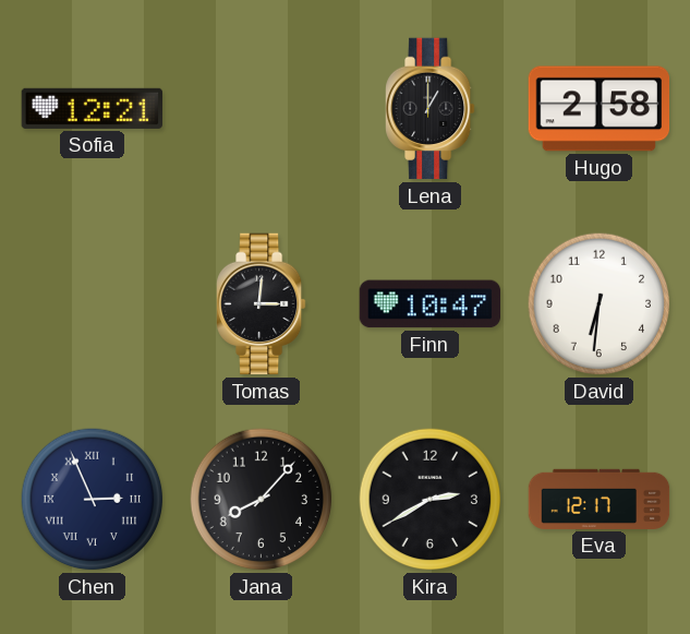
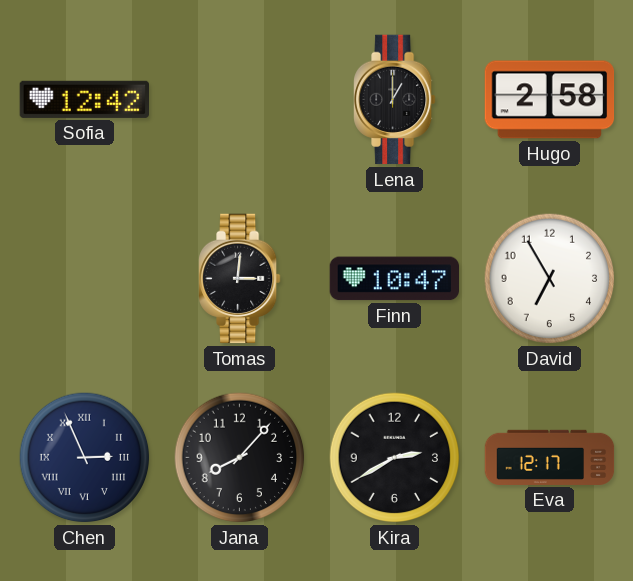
Sofia: 12:21 -> 12:42 (84, 99)
David: 6:31 -> 6:55 (550, 279)
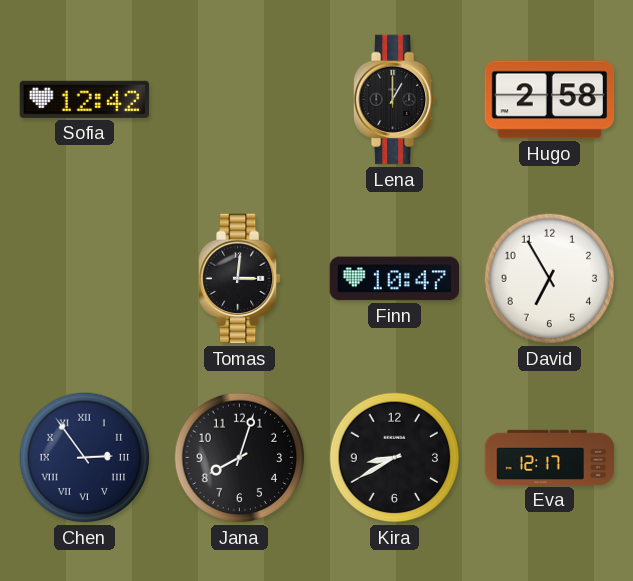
Chen: 2:56 -> 2:54 (85, 458)
Jana: 8:07 -> 8:03 (240, 458)
Kira: 2:40 -> 8:40 (395, 458)
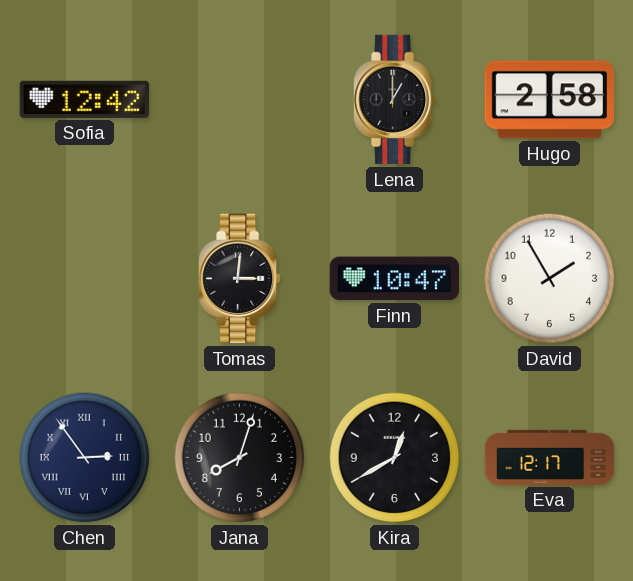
David: 6:55 -> 1:55 (550, 279)
Kira: 8:40 -> 12:40 (395, 458)
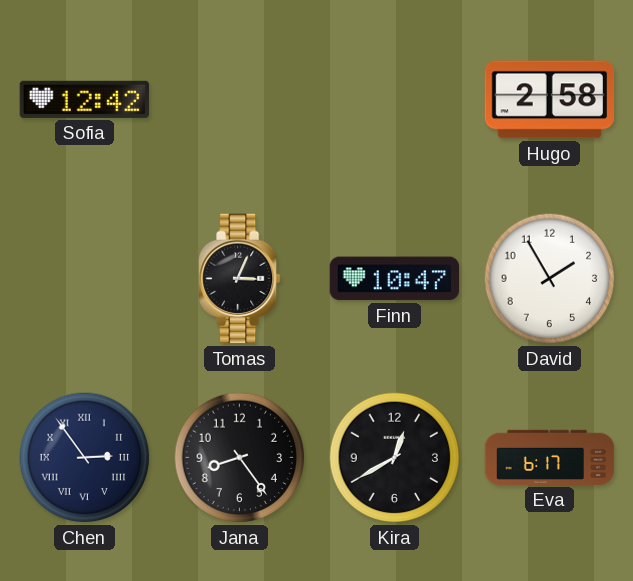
Lena: 1:00 -> none (395, 100)
Tomas: 3:01 -> 3:04 (240, 279)
Jana: 8:03 -> 8:24 (240, 458)
Eva: 12:17 -> 6:17 (550, 457)
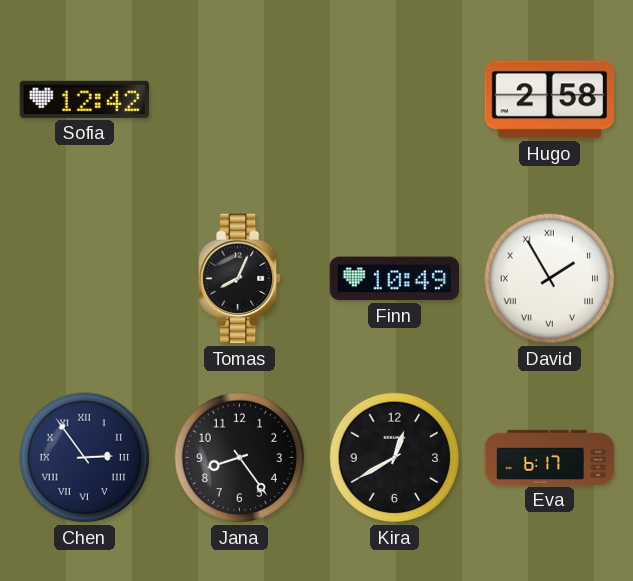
Tomas: 3:04 -> 8:04 (240, 279)
Finn: 10:47 -> 10:49 (394, 279)
David numerals: Arabic -> Roman (550, 279)
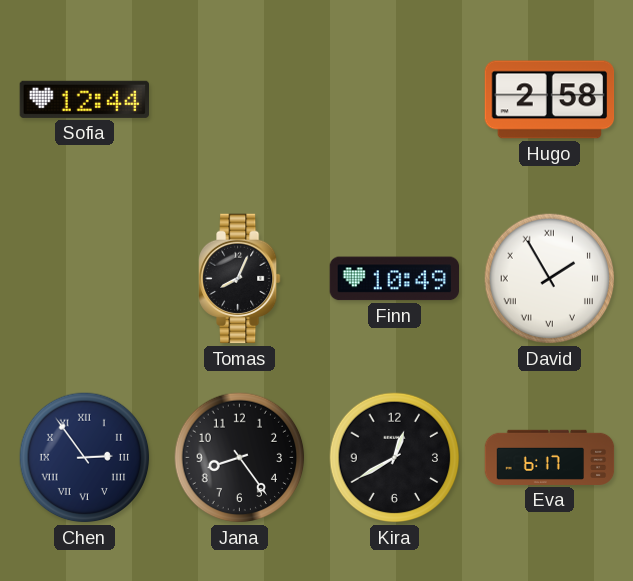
Sofia: 12:42 -> 12:44 (84, 99)
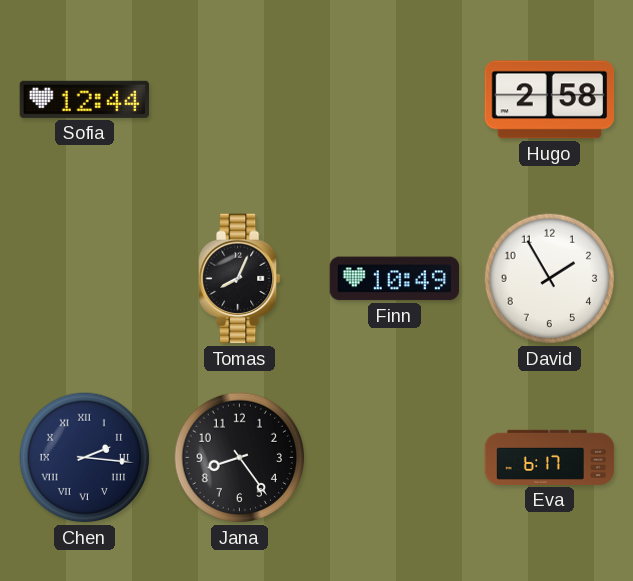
David numerals: Roman -> Arabic (550, 279)
Chen: 2:54 -> 2:16 (85, 458)
Kira: 12:40 -> none (395, 458)
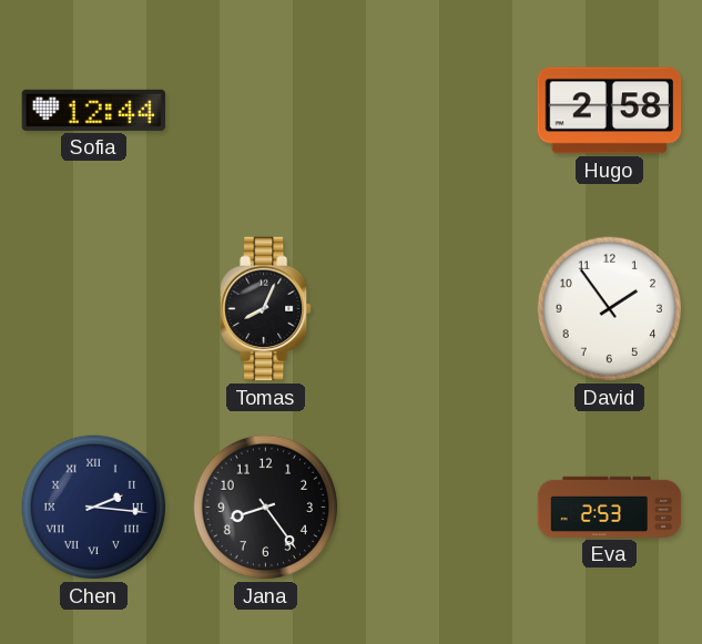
Finn: 10:49 -> none (394, 279)
David: 1:55 -> 1:54 (610, 309)
Eva: 6:17 -> 2:53 (610, 507)
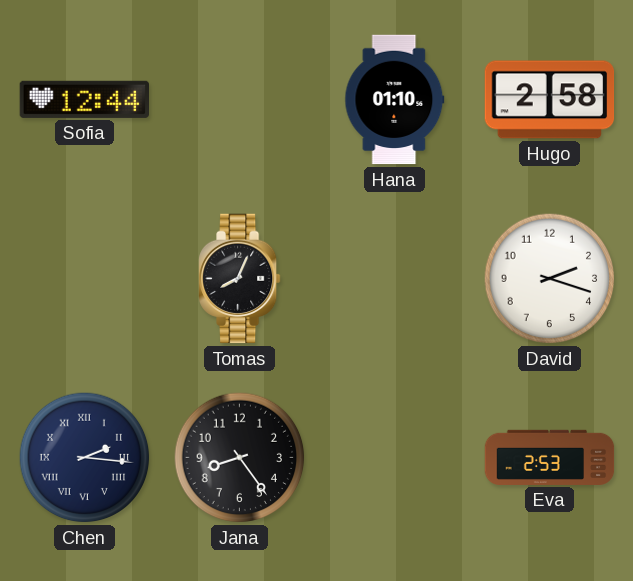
Hana: none -> 01:10 (395, 100)
David: 1:54 -> 2:18 (550, 279)
